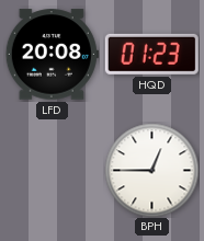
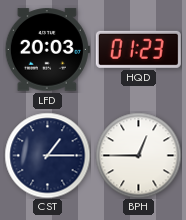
LFD: 20:08 -> 20:03 (47, 50)
CST: none -> 1:15 (47, 155)
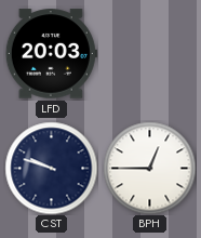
HQD: 01:23 -> none (138, 49)
CST: 1:15 -> 9:48 (51, 168)
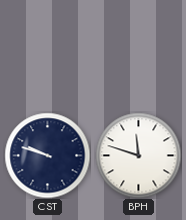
LFD: 20:03 -> none (51, 54)
BPH: 12:45 -> 11:48 (138, 155)
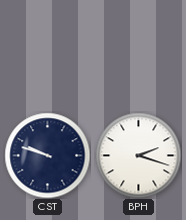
BPH: 11:48 -> 2:18 (138, 155)
